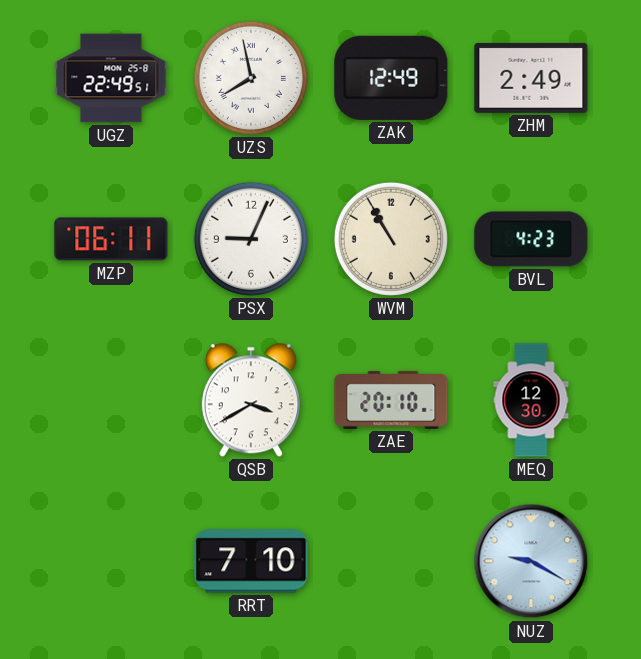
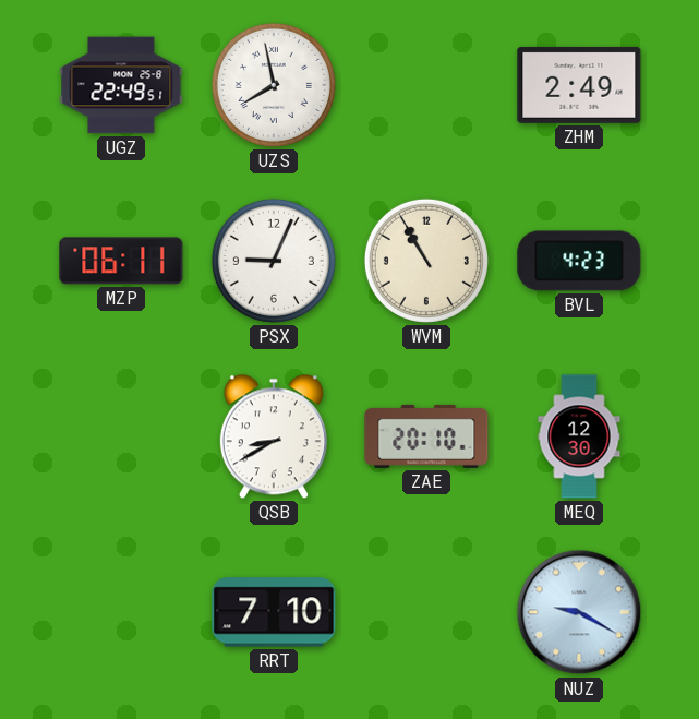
ZAK: 12:49 -> none (391, 78)
QSB: 3:40 -> 8:40 (274, 436)
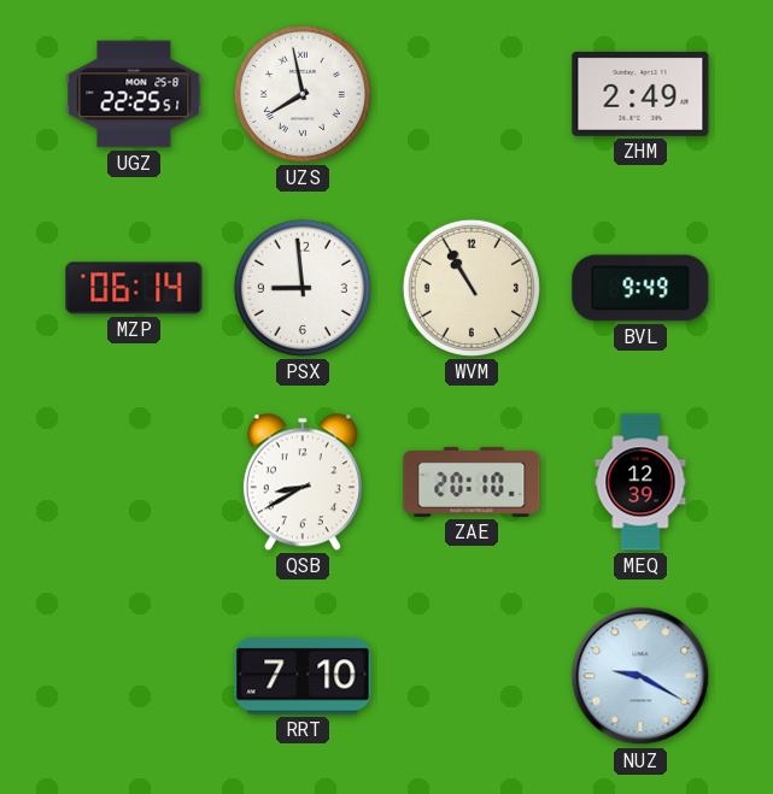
UGZ: 22:49 -> 22:25 (134, 94)
MZP: 06:11 -> 06:14 (134, 288)
PSX: 9:04 -> 8:59 (303, 288)
BVL: 4:23 -> 9:49 (640, 288)
MEQ: 12:30 -> 12:39 (640, 482)
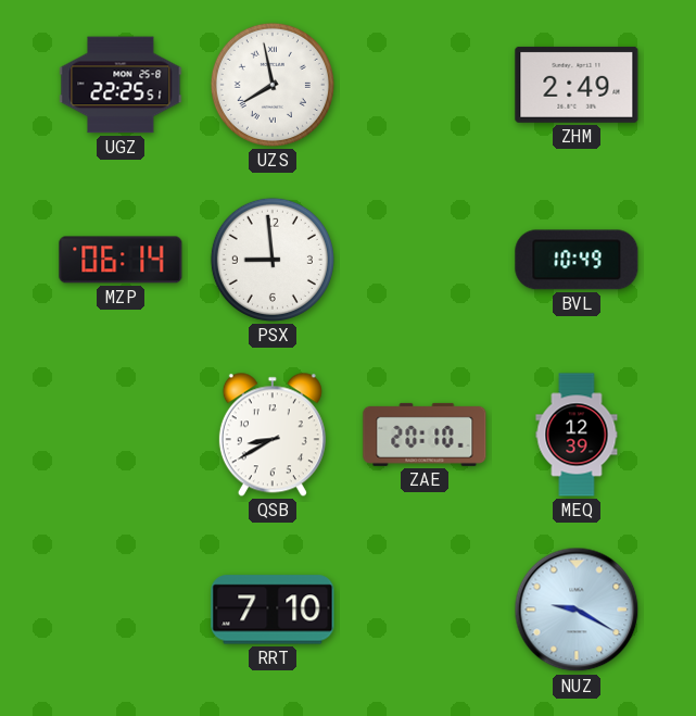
WVM: 10:55 -> none (472, 288)
BVL: 9:49 -> 10:49 (577, 260)
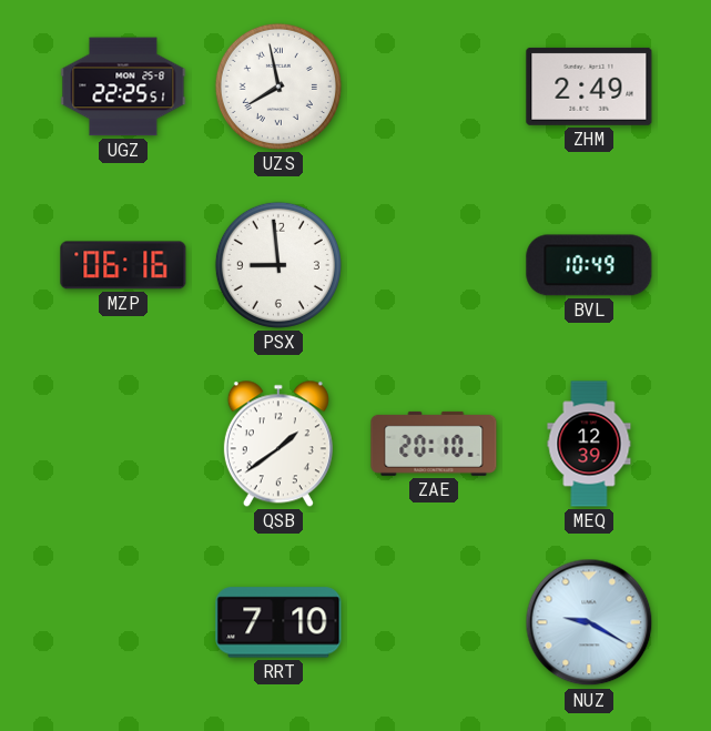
MZP: 06:14 -> 06:16 (123, 265)
QSB: 8:40 -> 1:39 (278, 444)
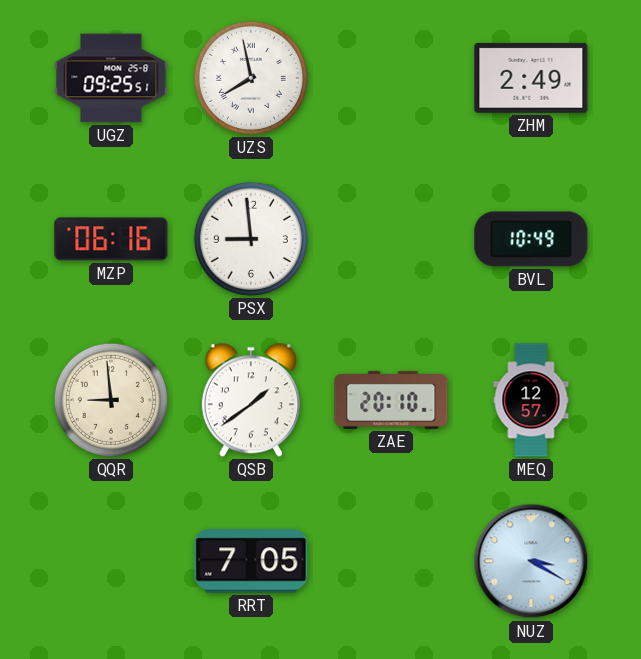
UGZ: 22:25 -> 09:25 (111, 78)
QQR: none -> 8:59 (111, 400)
MEQ: 12:39 -> 12:57 (531, 400)
RRT: 7:10 -> 7:05 (251, 561)
NUZ: 9:20 -> 3:20 (531, 561)
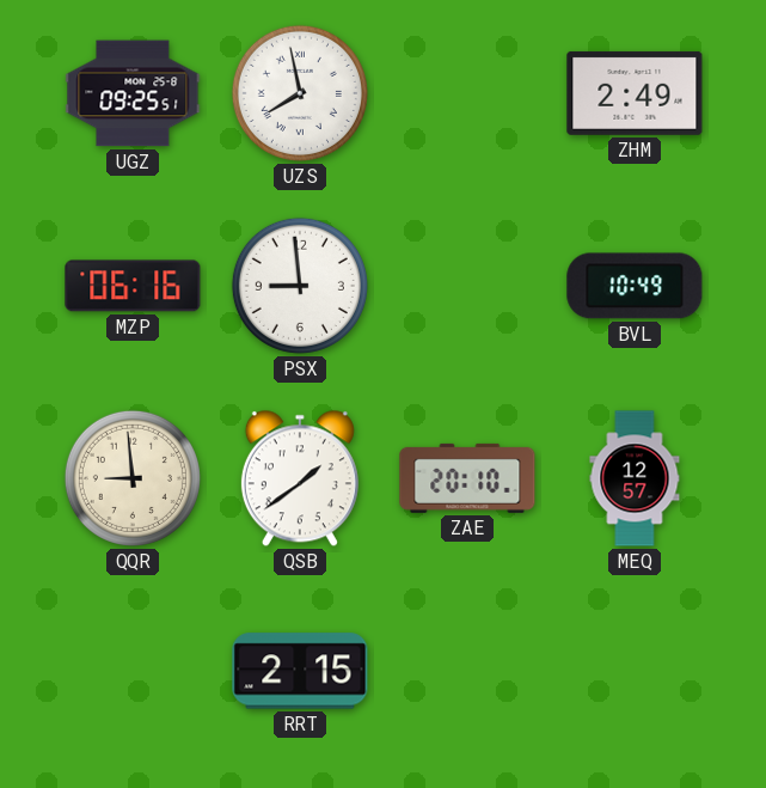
RRT: 7:05 -> 2:15 (300, 671)
NUZ: 3:20 -> none (531, 561)
